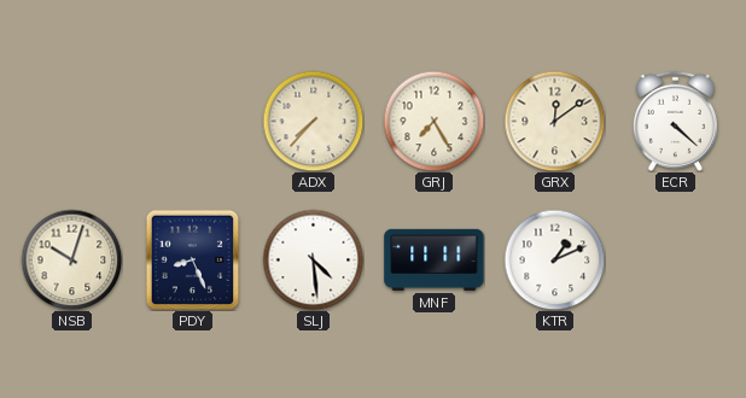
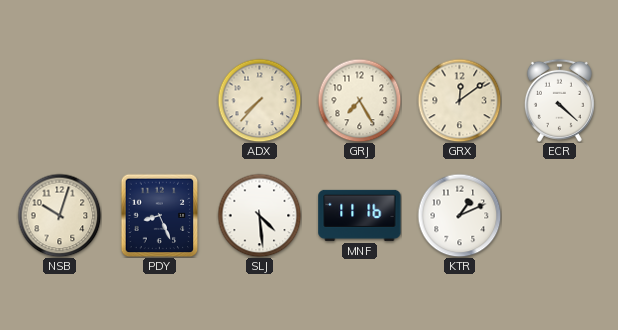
MNF: 11:11 -> 11:16 (360, 215)
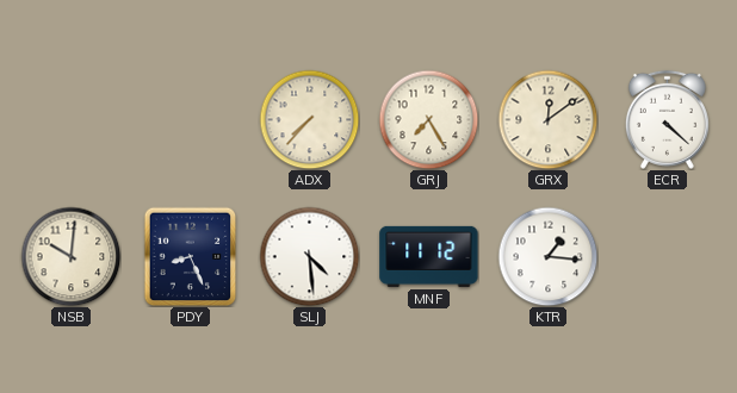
NSB: 10:03 -> 10:01 (70, 256)
MNF: 11:16 -> 11:12 (429, 256)
KTR: 1:11 -> 1:16 (547, 256)
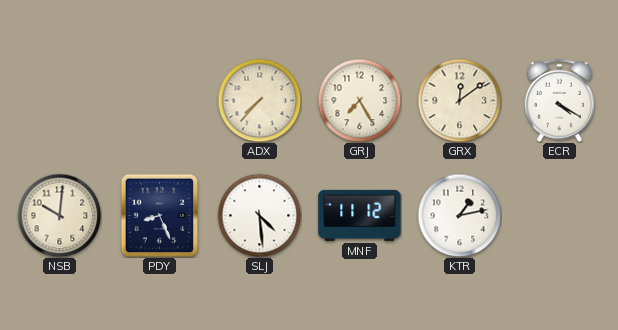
ECR: 4:22 -> 4:20 (559, 100)
KTR: 1:16 -> 1:13 (459, 215)
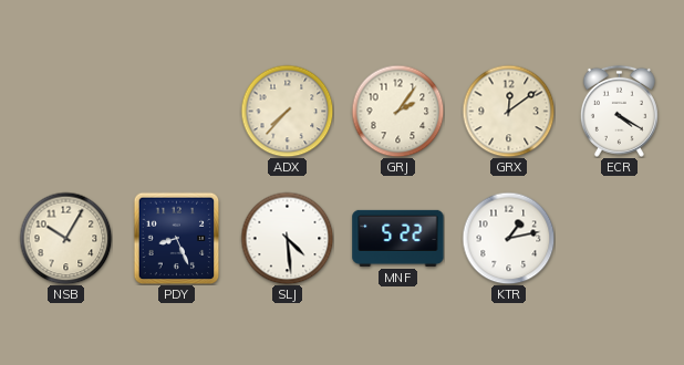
GRJ: 7:25 -> 2:06 (397, 111)
NSB: 10:01 -> 10:05 (65, 238)
MNF: 11:12 -> 5:22 (398, 238)
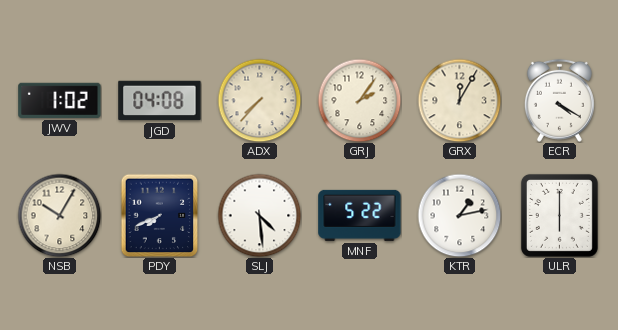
JWV: none -> 1:02 (60, 100)
JGD: none -> 04:08 (160, 101)
GRX: 12:09 -> 12:05 (459, 100)
PDY: 8:26 -> 7:41 (160, 215)
ULR: none -> 6:00 (559, 215)
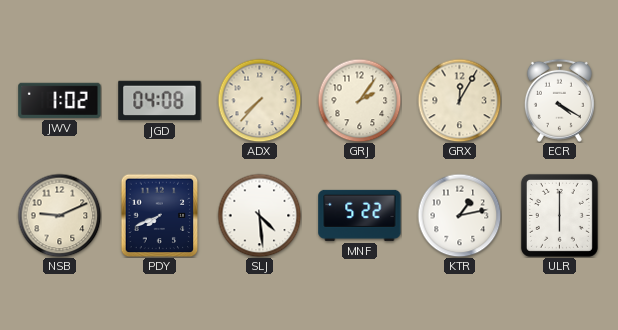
NSB: 10:05 -> 9:11 (59, 215)
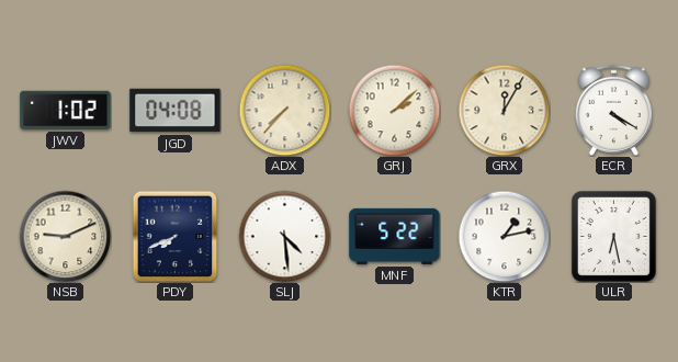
GRJ: 2:06 -> 2:08 (394, 110)
ULR: 6:00 -> 6:28 (613, 236)
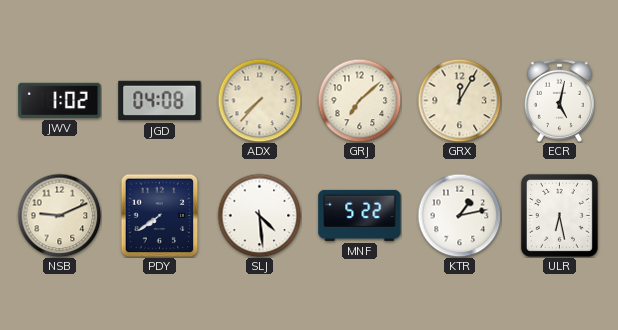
GRJ: 2:08 -> 7:08 (359, 100)
ECR: 4:20 -> 5:02 (559, 100)
PDY: 7:41 -> 7:39 (160, 215)
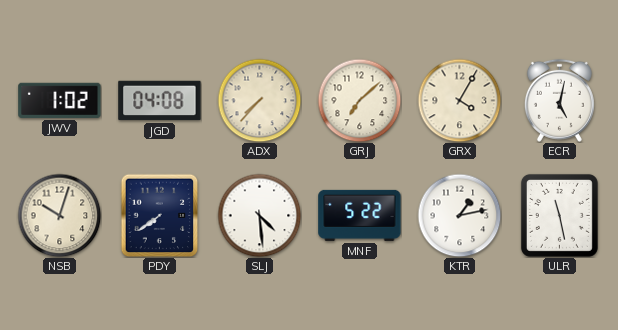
GRX: 12:05 -> 4:05 (459, 100)
NSB: 9:11 -> 10:03 (59, 215)
ULR: 6:28 -> 11:28 (559, 215)
